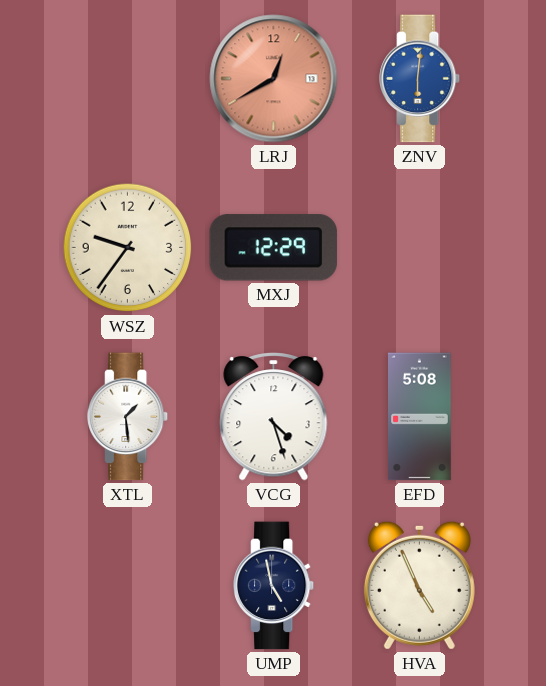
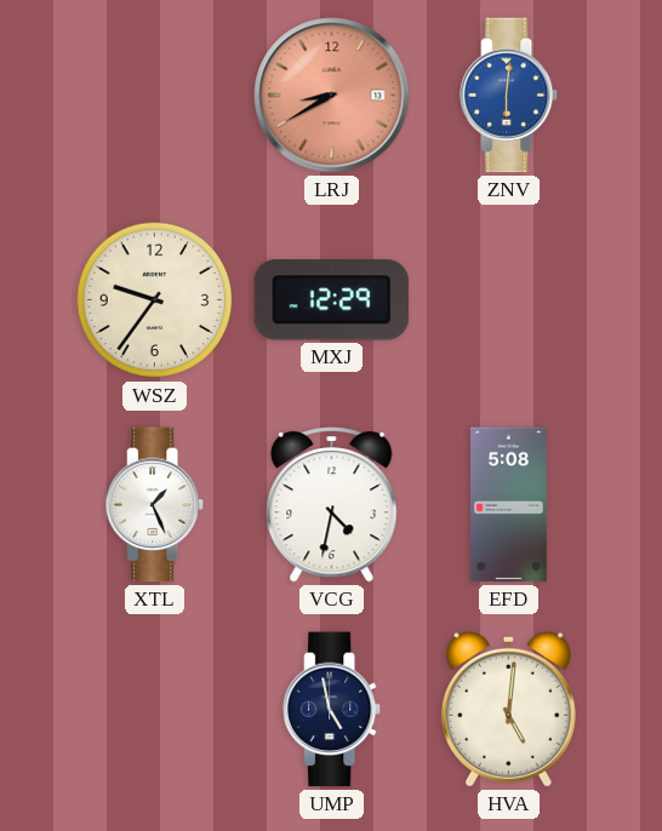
LRJ: 12:40 -> 8:40 (332, 96)
XTL: 1:29 -> 1:26 (155, 505)
VCG: 4:27 -> 4:32 (332, 505)
HVA: 4:56 -> 5:01 (508, 709)
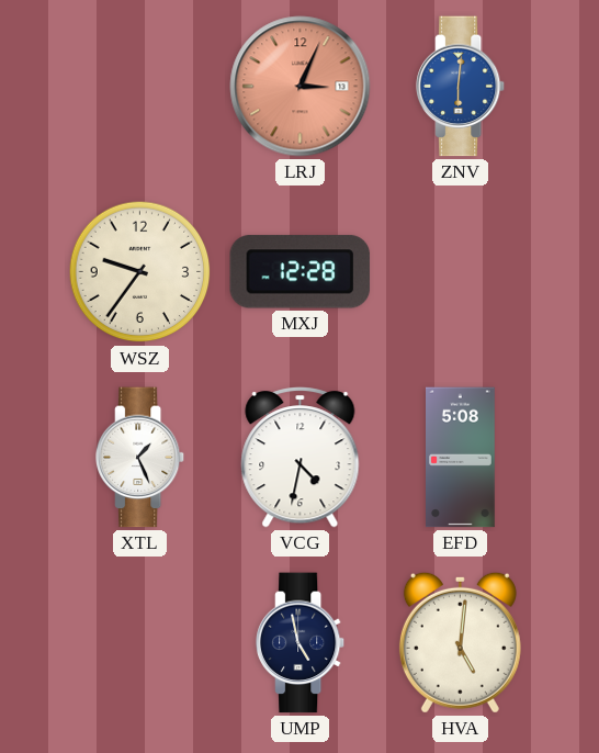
LRJ: 8:40 -> 3:04 (301, 87)
MXJ: 12:29 -> 12:28 (301, 272)
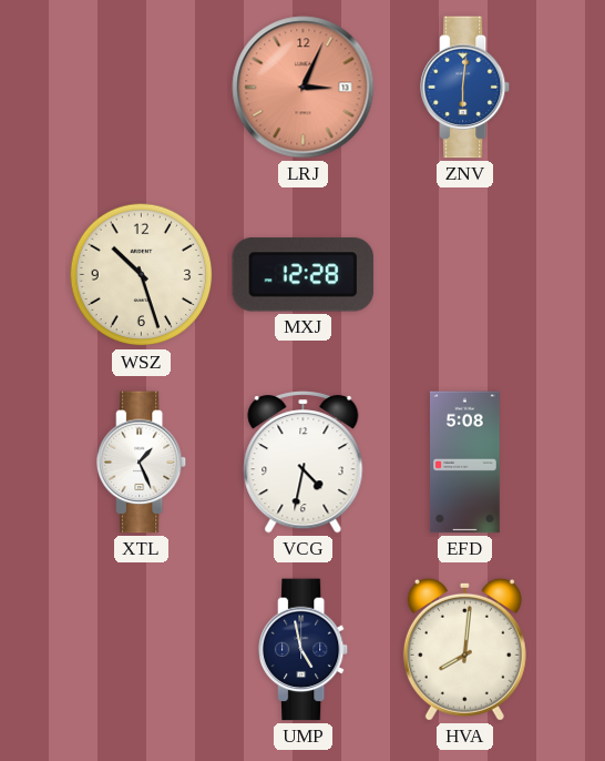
WSZ: 9:36 -> 10:27 (142, 275)
HVA: 5:01 -> 8:01 (464, 649)
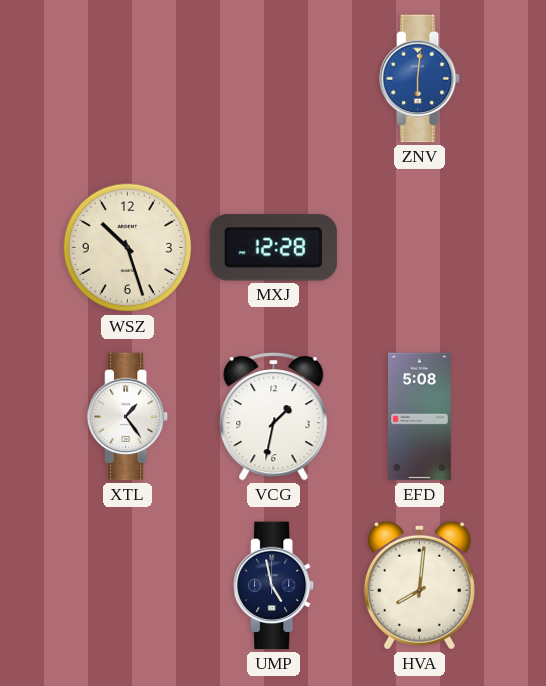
LRJ: 3:04 -> none (304, 88)
XTL: 1:26 -> 1:24 (128, 417)
VCG: 4:32 -> 1:32 (274, 417)
